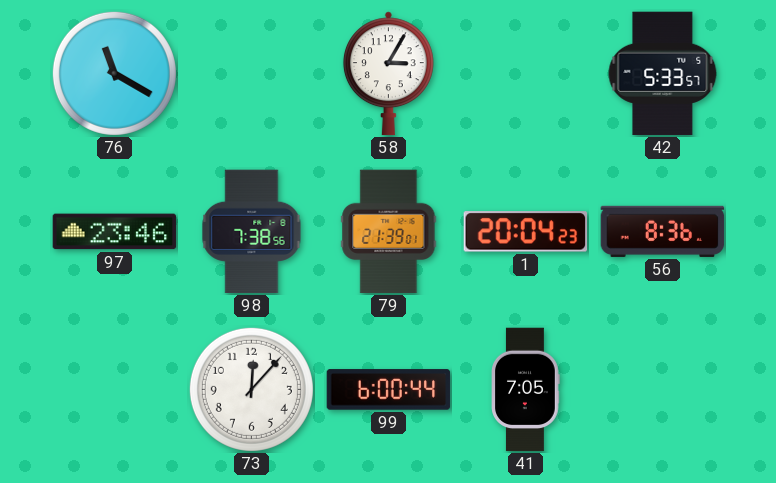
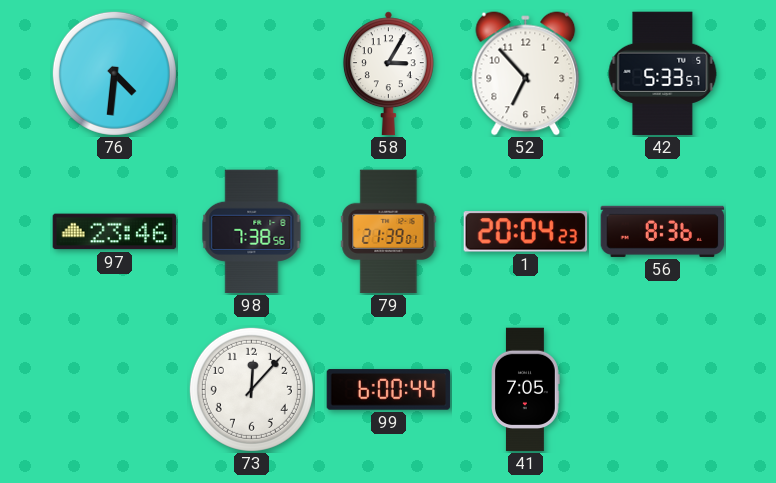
76: 11:20 -> 4:31 (114, 73)
52: none -> 6:53 (526, 74)
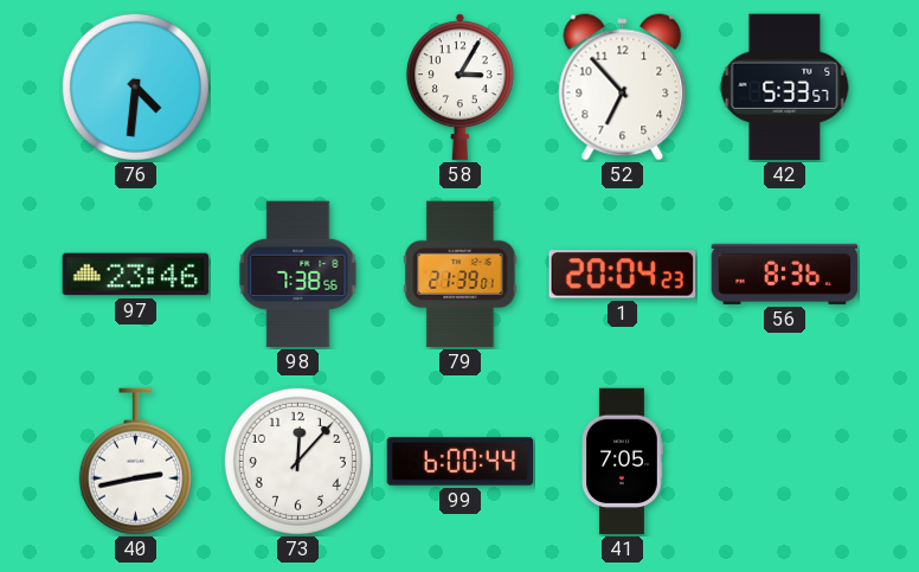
40: none -> 2:43 (135, 462)
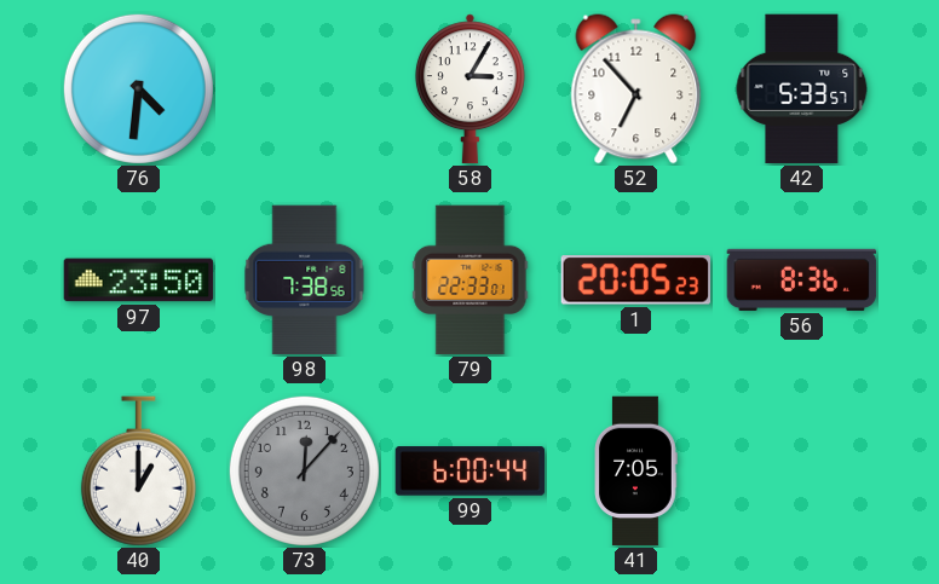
97: 23:46 -> 23:50 (139, 281)
79: 21:39 -> 22:33 (471, 281)
1: 20:04 -> 20:05 (636, 281)
40: 2:43 -> 1:00 (138, 472)
73 dial: white -> grey (304, 470)
